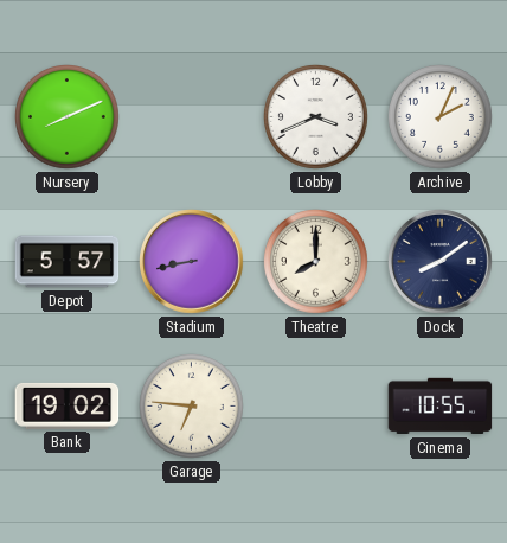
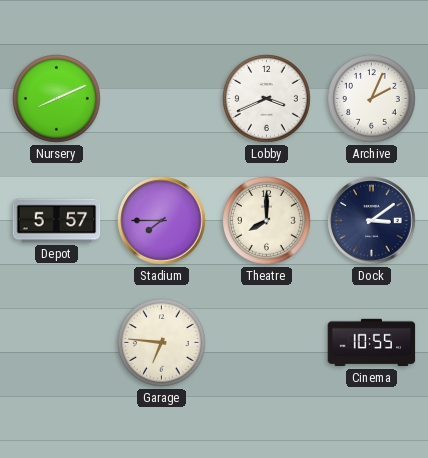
Stadium: 8:43 -> 7:45 (162, 221)
Dock: 8:09 -> 3:09 (372, 221)
Bank: 19:02 -> none (68, 405)
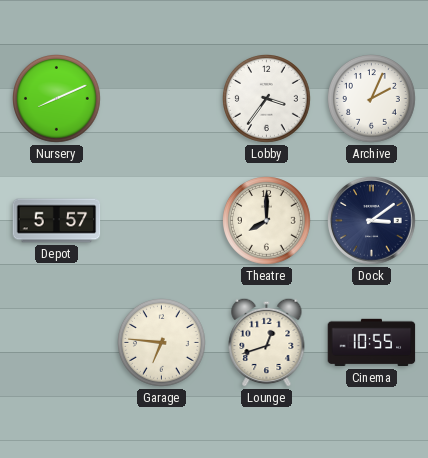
Lobby: 3:41 -> 3:36 (267, 99)
Stadium: 7:45 -> none (162, 221)
Lounge: none -> 12:42 (267, 342)
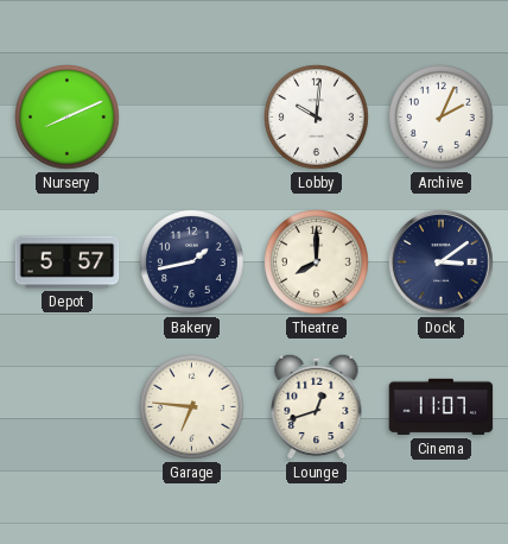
Lobby: 3:36 -> 10:01 (317, 118)
Bakery: none -> 1:43 (192, 262)
Cinema: 10:55 -> 11:07 (442, 407)
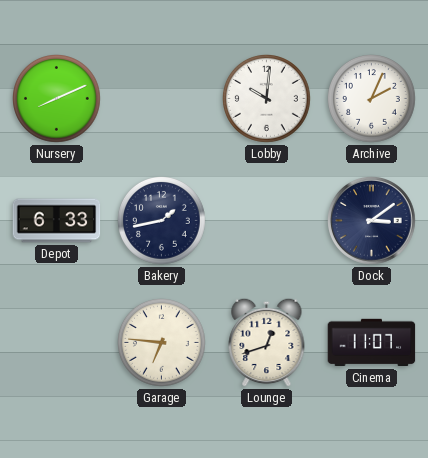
Depot: 5:57 -> 6:33 (57, 221)
Theatre: 8:00 -> none (317, 262)
